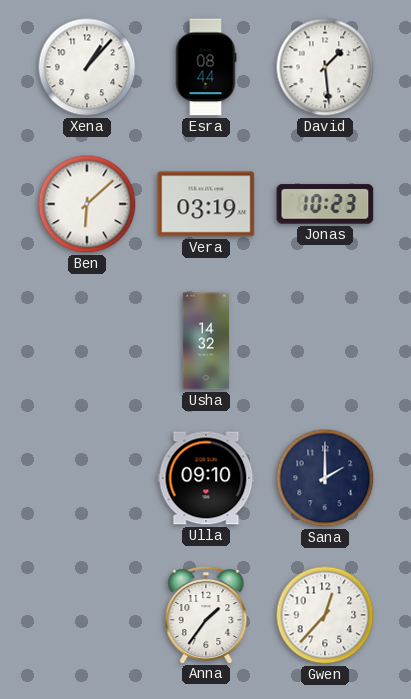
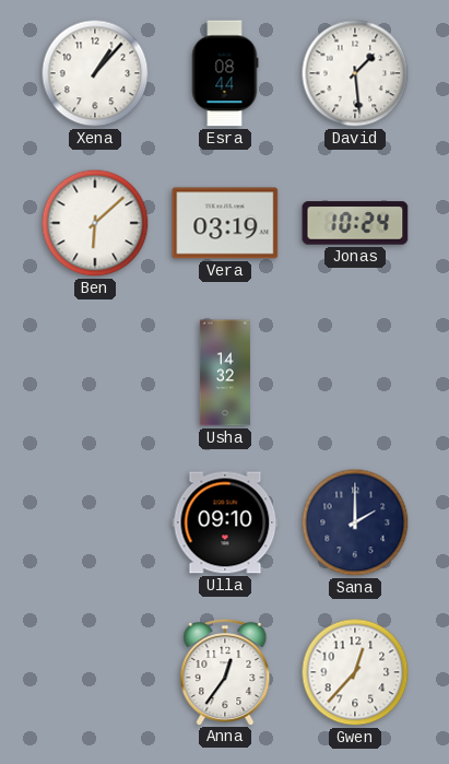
Jonas: 10:23 -> 10:24 (355, 223)
Anna: 1:36 -> 12:36 (225, 671)
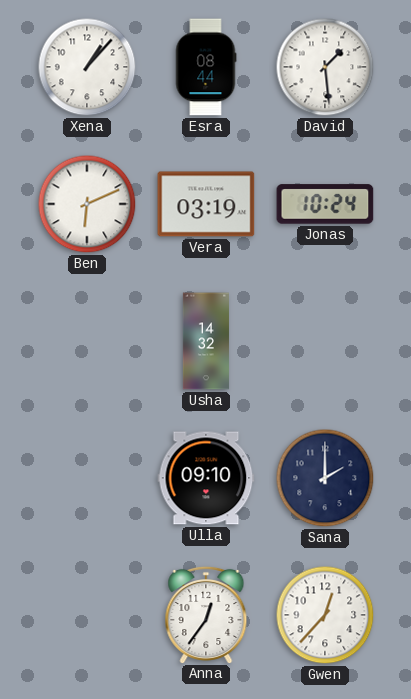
Ben: 6:08 -> 6:11 (87, 204)
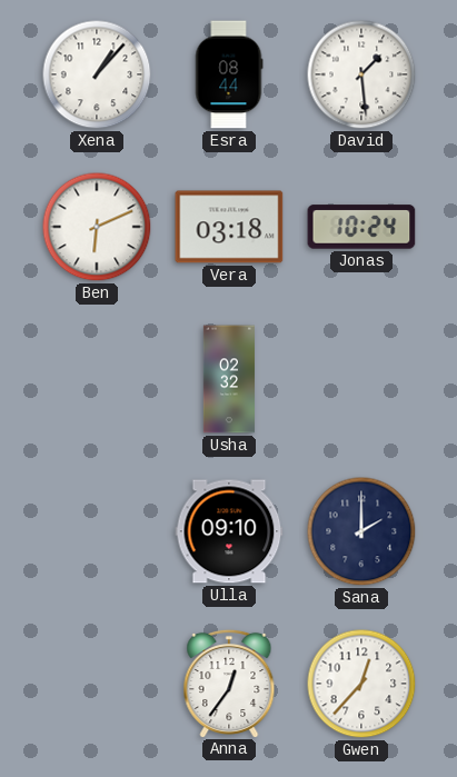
Vera: 03:19 -> 03:18 (229, 227)
Usha: 14:32 -> 02:32 (229, 379)
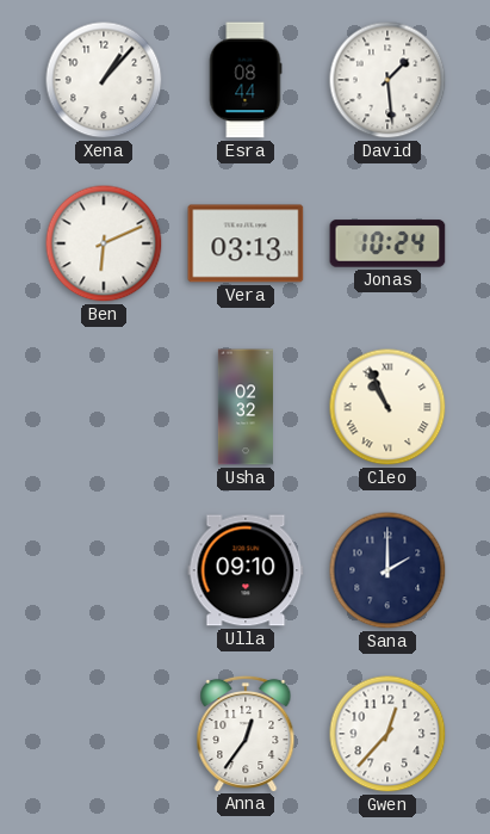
Vera: 03:18 -> 03:13 (246, 243)
Cleo: none -> 10:56 (387, 407)
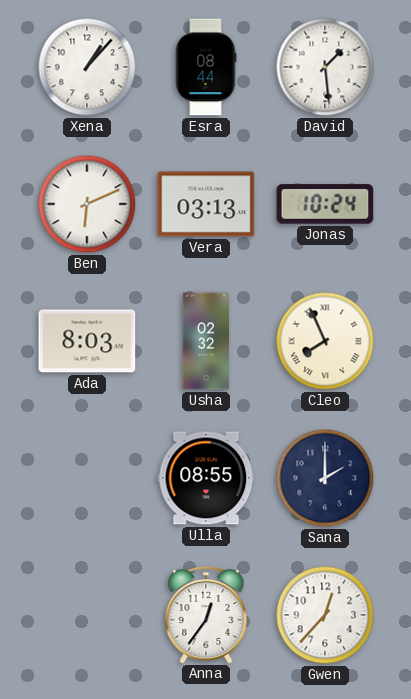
Ada: none -> 8:03 (87, 341)
Cleo: 10:56 -> 7:56 (325, 341)
Ulla: 09:10 -> 08:55 (206, 478)
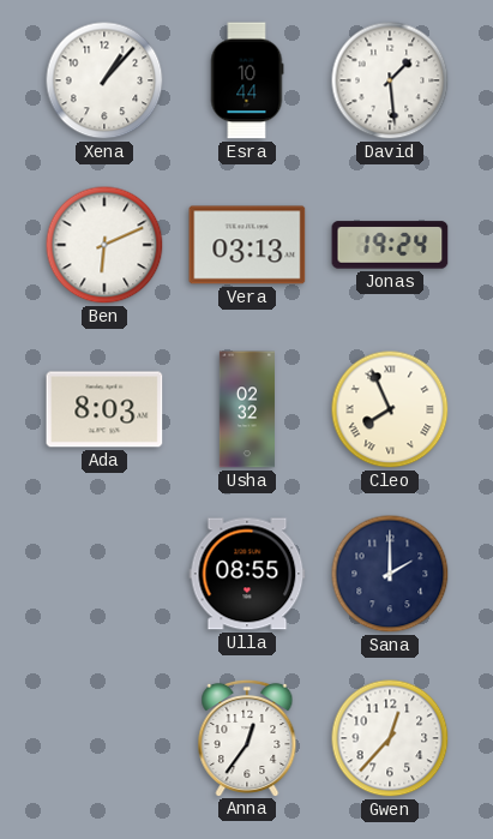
Esra: 08:44 -> 10:44 (247, 80)
Jonas: 10:24 -> 19:24 (390, 245)
